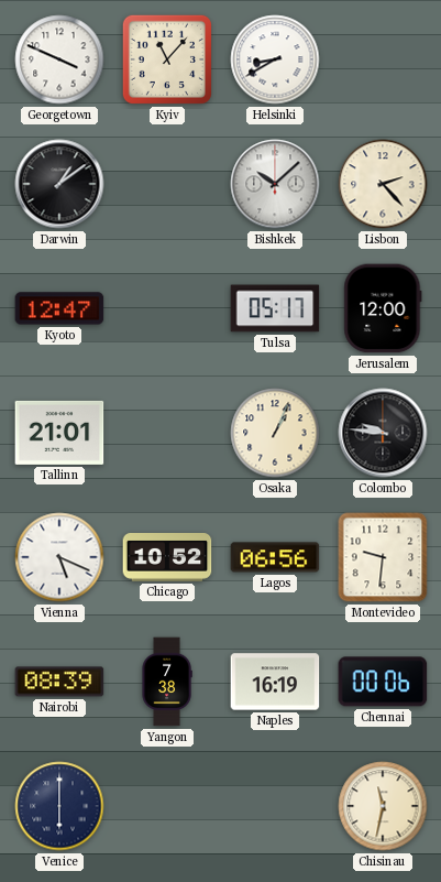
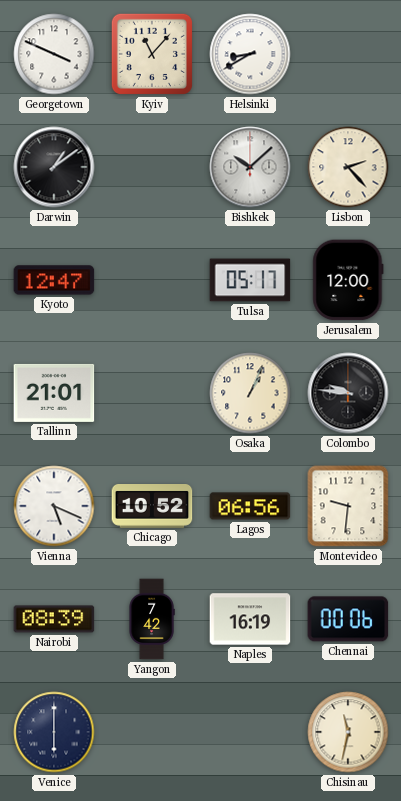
Yangon: 7:38 -> 7:42 (152, 619)
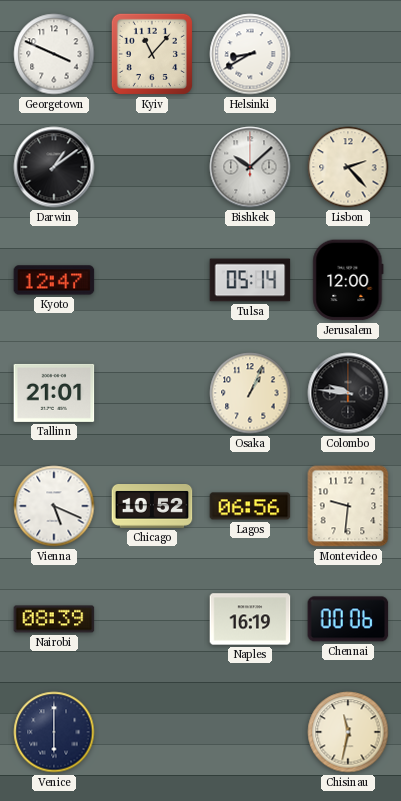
Tulsa: 05:17 -> 05:14 (250, 280)
Yangon: 7:42 -> none (152, 619)
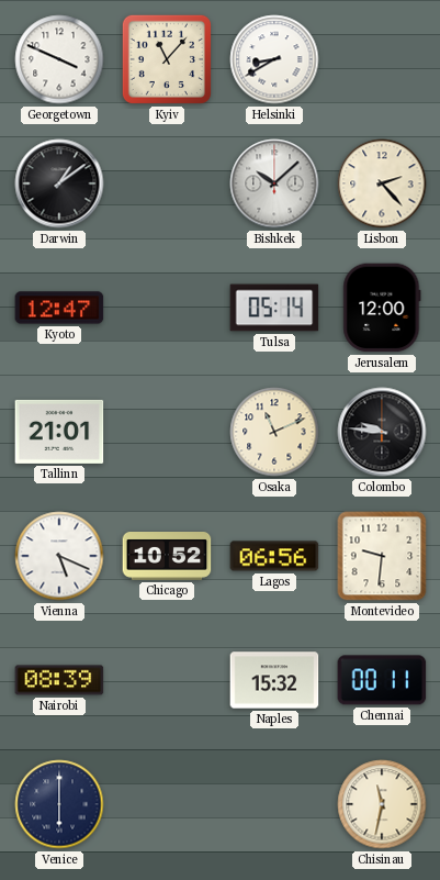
Osaka: 1:04 -> 11:11 (274, 432)
Naples: 16:19 -> 15:32 (274, 680)
Chennai: 00:06 -> 00:11 (382, 680)
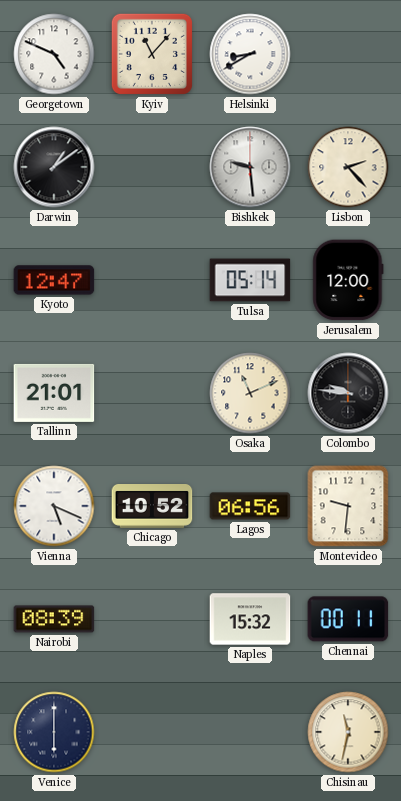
Georgetown: 3:49 -> 4:49 (54, 54)
Bishkek: 10:08 -> 9:29 (250, 167)
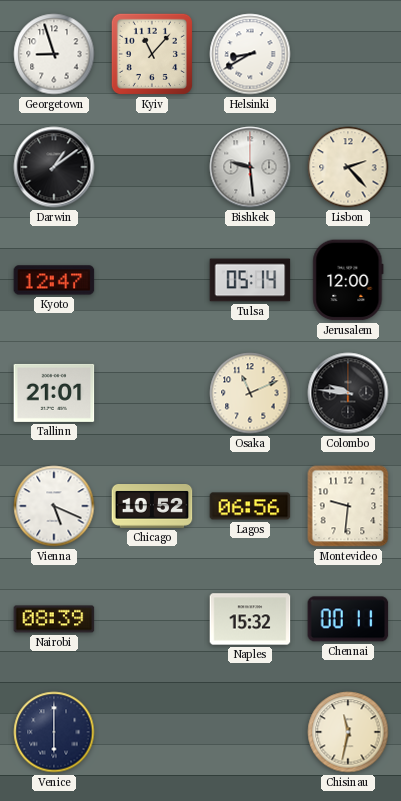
Georgetown: 4:49 -> 8:57 (54, 54)
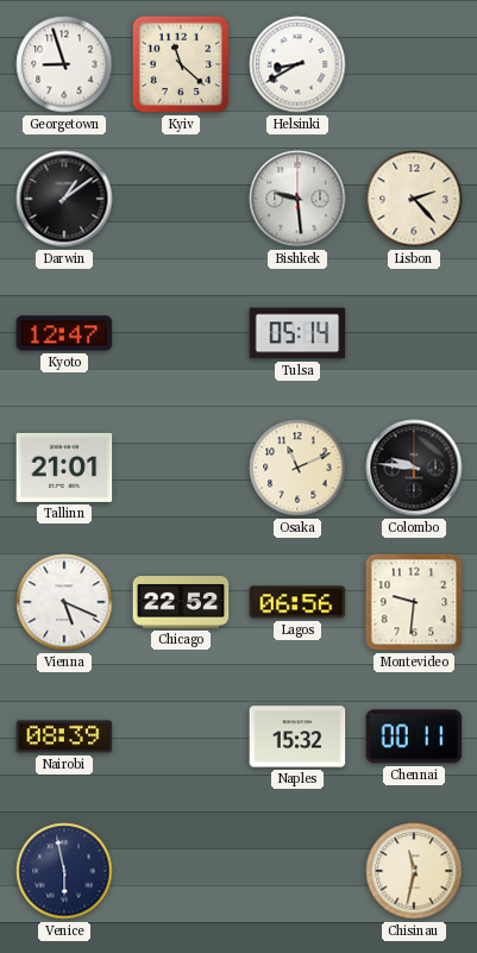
Kyiv: 11:07 -> 11:22 (181, 64)
Jerusalem: 12:00 -> none (348, 280)
Chicago: 10:52 -> 22:52 (181, 603)
Venice: 6:00 -> 5:58 (64, 871)
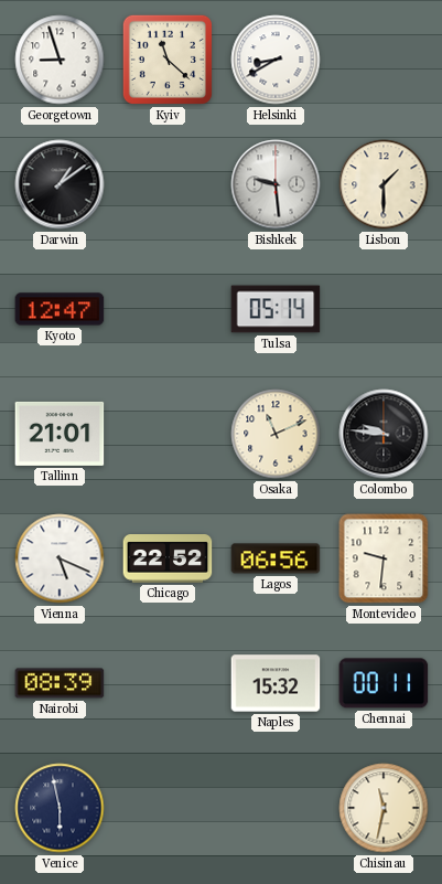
Lisbon: 2:23 -> 1:30 (384, 184)
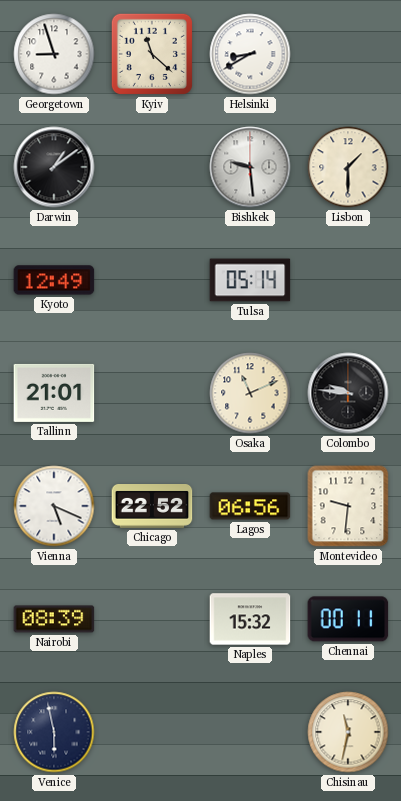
Kyoto: 12:47 -> 12:49 (54, 280)
